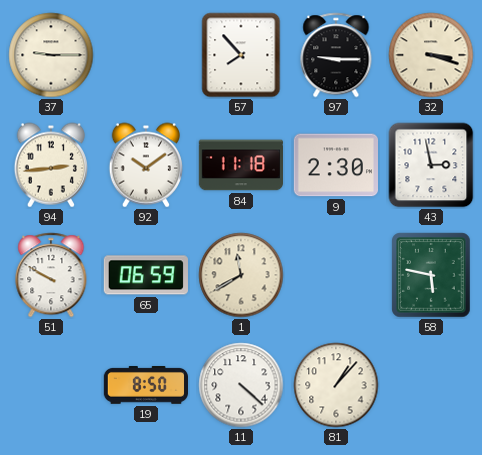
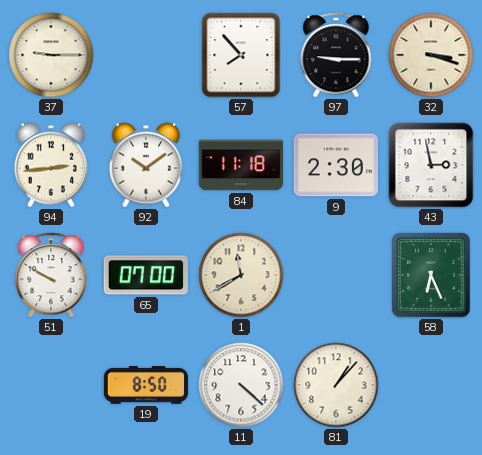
65: 06:59 -> 07:00 (146, 275)
58: 5:47 -> 6:26 (431, 275)
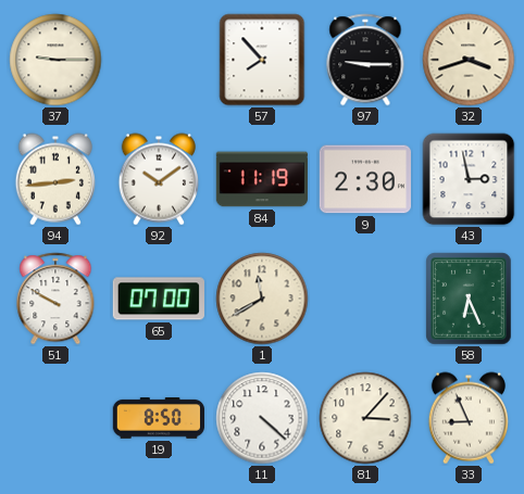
32: 3:18 -> 3:42 (469, 60)
84: 11:18 -> 11:19 (261, 179)
81: 1:07 -> 3:07 (365, 418)
33: none -> 8:56 (469, 418)
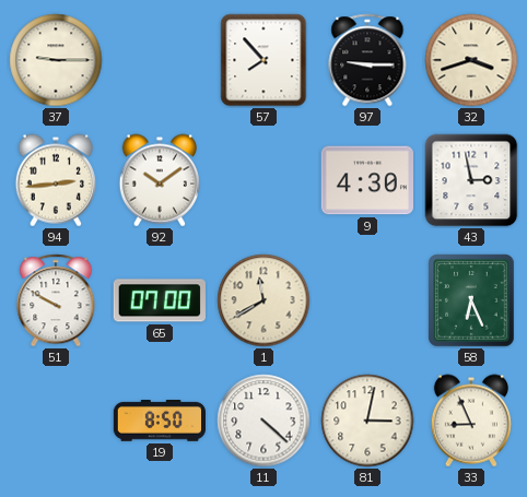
84: 11:19 -> none (261, 179)
9: 2:30 -> 4:30 (366, 180)
81: 3:07 -> 3:02 (367, 421)
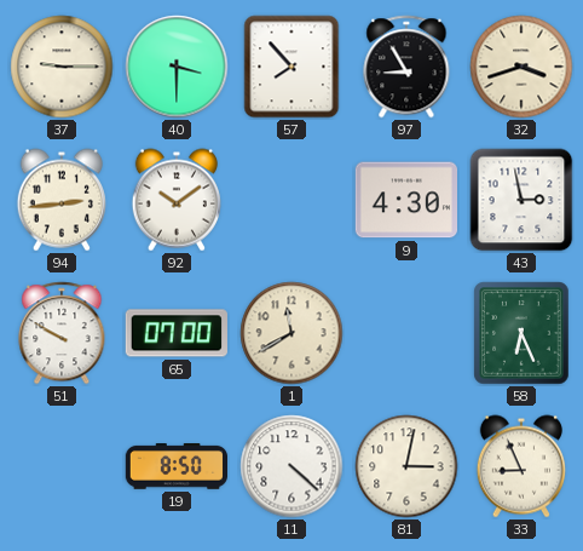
40: none -> 3:30 (177, 67)
97: 9:15 -> 8:55 (406, 67)
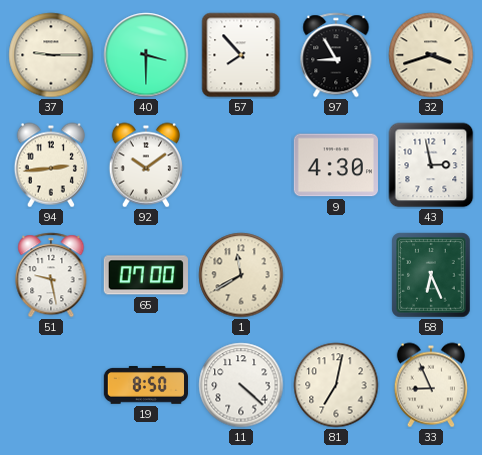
51: 9:50 -> 9:28 (51, 275)
81: 3:02 -> 7:02 (336, 385)
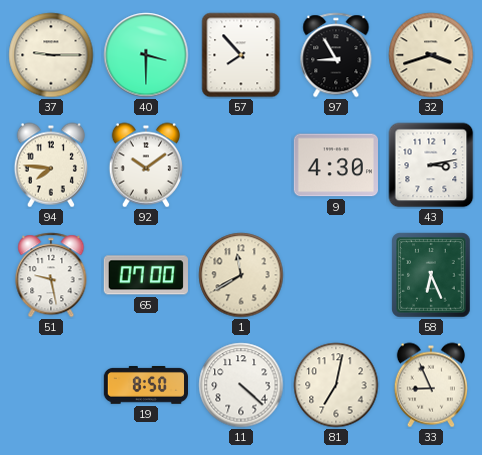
94: 2:44 -> 7:46 (51, 165)
43: 2:58 -> 3:13 (431, 165)
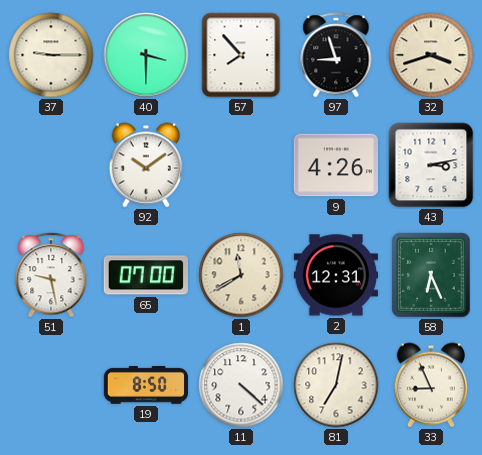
97: 8:55 -> 8:57 (336, 55)
94: 7:46 -> none (51, 165)
9: 4:30 -> 4:26 (335, 165)
2: none -> 12:31 (335, 275)
